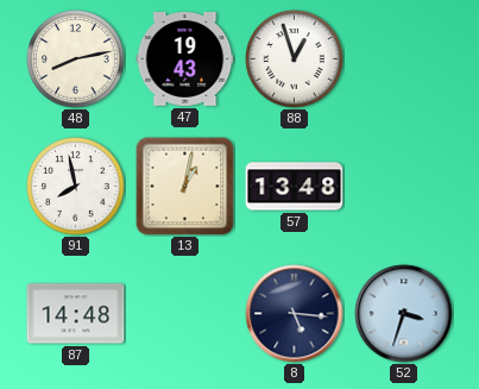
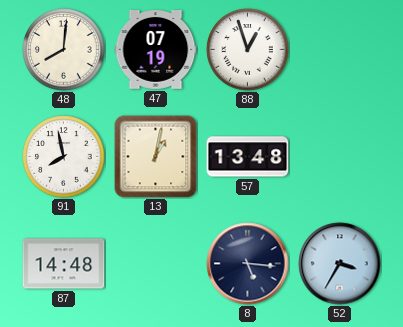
48: 8:13 -> 8:01 (64, 50)
47: 19:43 -> 07:19 (156, 50)
52: 3:33 -> 3:35 (340, 264)
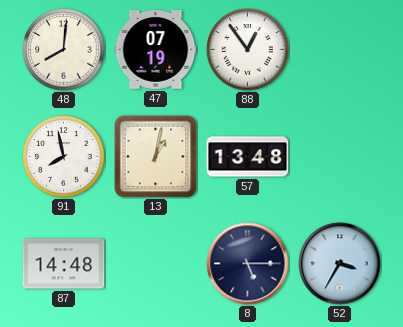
88: 12:57 -> 12:54 (248, 50)
8: 5:16 -> 5:15 (248, 264)
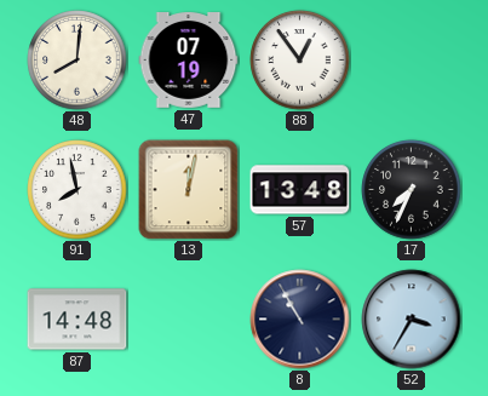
13: 1:02 -> 12:02 (189, 190)
17: none -> 7:34 (412, 190)
8: 5:15 -> 10:55 (300, 320)
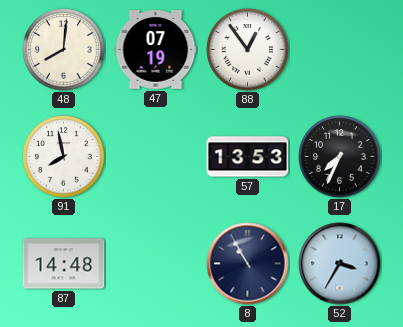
13: 12:02 -> none (189, 190)
57: 13:48 -> 13:53 (248, 157)
